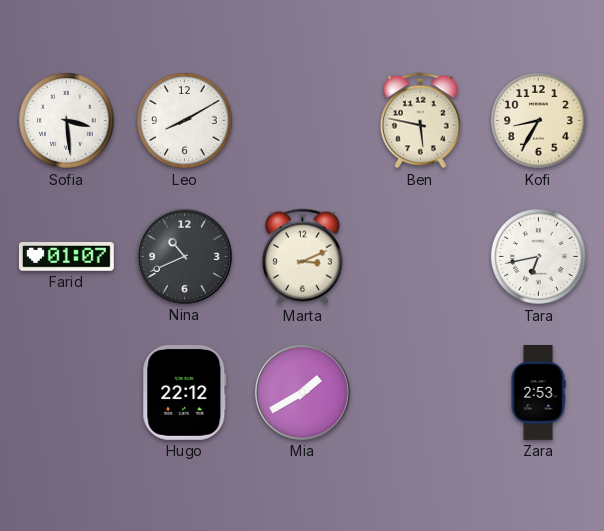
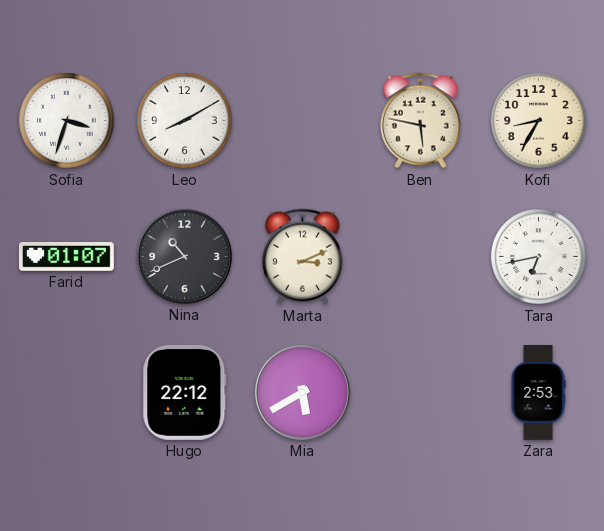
Sofia: 3:29 -> 3:33 (67, 121)
Mia: 1:40 -> 5:40 (302, 392)
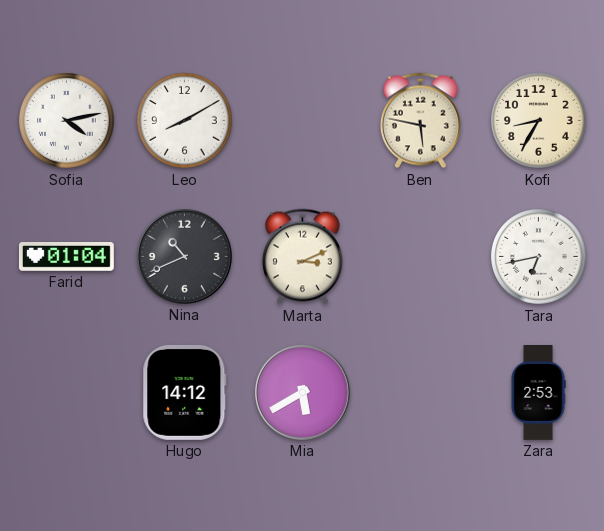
Sofia: 3:33 -> 4:13 (67, 121)
Farid: 01:07 -> 01:04 (66, 257)
Hugo: 22:12 -> 14:12 (185, 392)
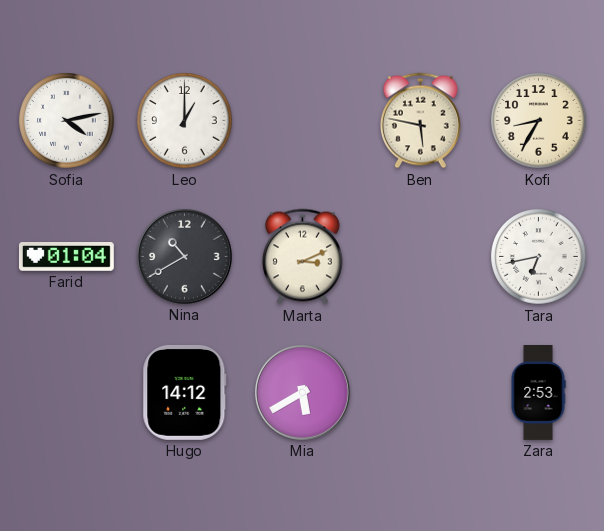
Leo: 8:10 -> 1:00 (185, 121)
Nina: 10:41 -> 10:40 (184, 256)
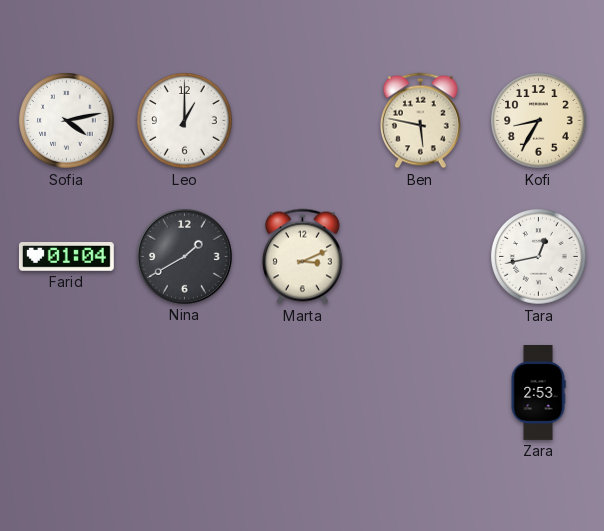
Nina: 10:40 -> 1:40 (184, 256)
Tara: 6:43 -> 12:43 (539, 257)
Hugo: 14:12 -> none (185, 392)
Mia: 5:40 -> none (302, 392)
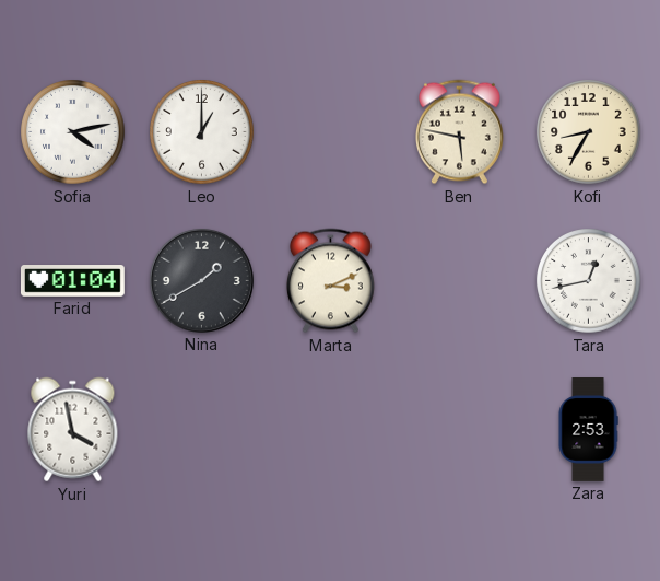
Yuri: none -> 3:58 (73, 430)
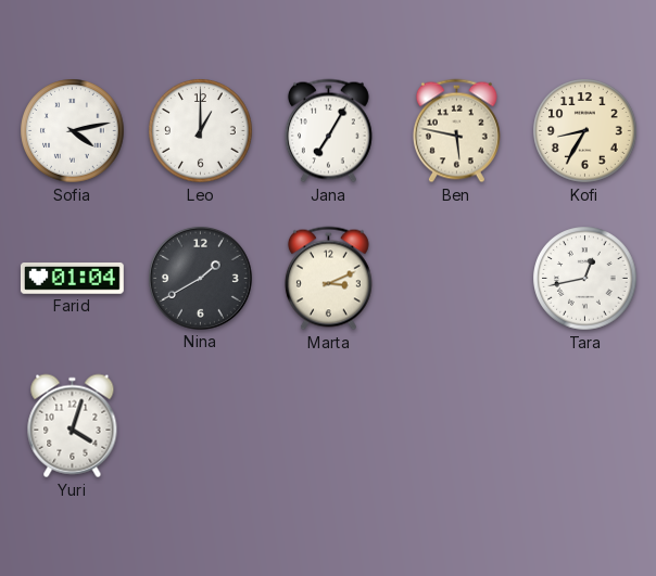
Jana: none -> 7:05 (328, 131)
Yuri: 3:58 -> 4:03 (73, 426)
Zara: 2:53 -> none (588, 430)
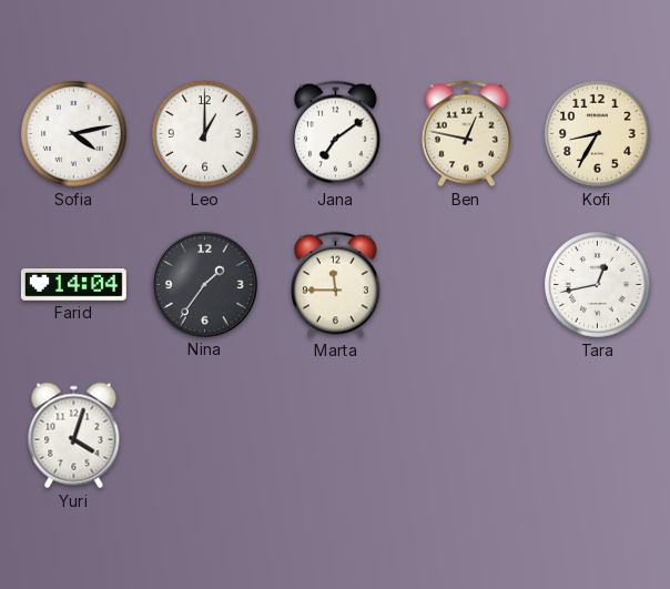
Jana: 7:05 -> 7:09 (335, 134)
Ben: 5:47 -> 12:47 (466, 134)
Farid: 01:04 -> 14:04 (73, 285)
Nina: 1:40 -> 1:36 (204, 284)
Marta: 3:11 -> 11:45 (335, 285)
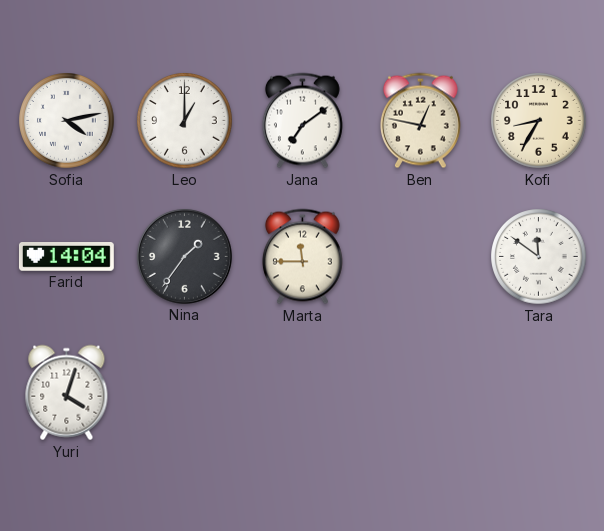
Tara: 12:43 -> 11:51 (539, 257)
